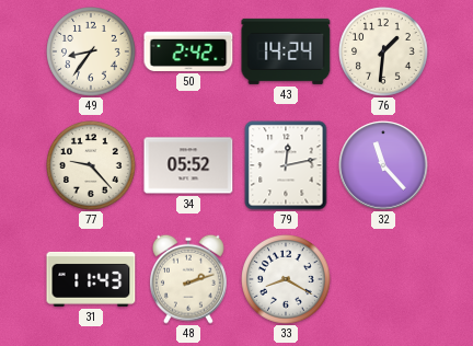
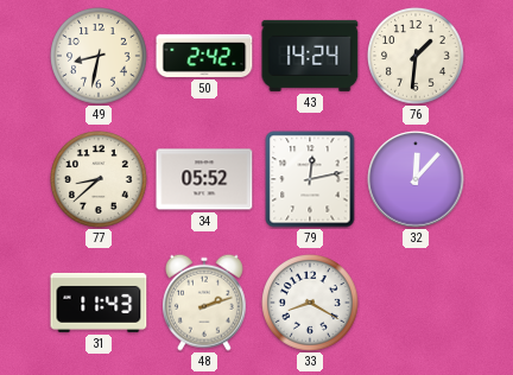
49: 8:36 -> 8:32 (100, 57)
77: 9:23 -> 8:38 (100, 180)
32: 11:23 -> 12:07 (416, 179)
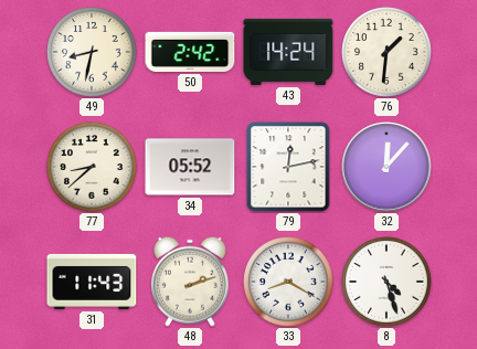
8: none -> 4:27 (388, 283)
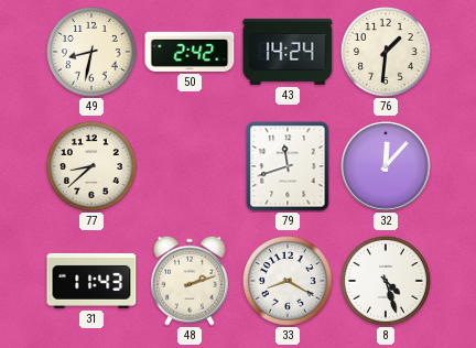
34: 05:52 -> none (190, 167)
79: 12:13 -> 11:42 (288, 166)
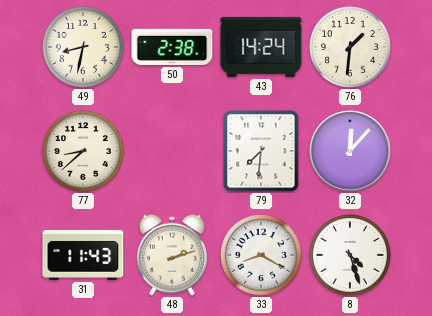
50: 2:42 -> 2:38 (172, 47)
79: 11:42 -> 7:31 (261, 151)
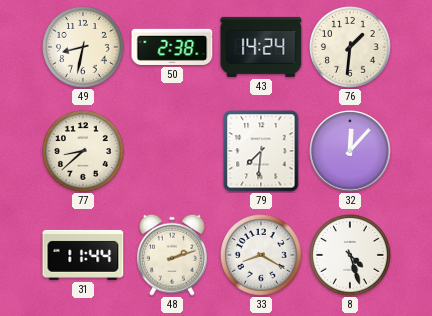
31: 11:43 -> 11:44 (83, 255)
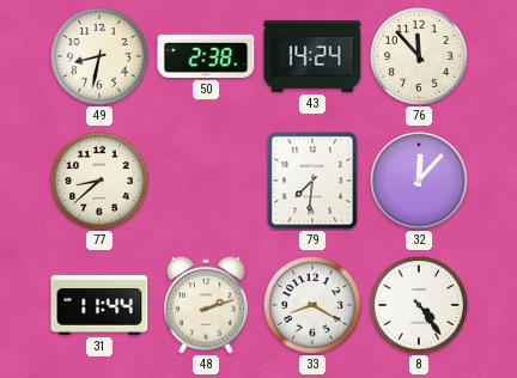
76: 1:31 -> 11:53 (420, 57)
8: 4:27 -> 4:24 (420, 306)
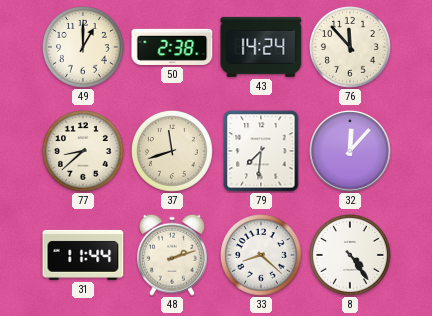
49: 8:32 -> 1:00 (84, 48)
37: none -> 11:42 (173, 152)
33: 8:20 -> 8:22 (262, 256)
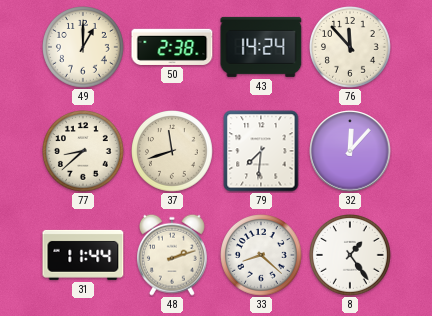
8: 4:24 -> 1:24 (351, 256)
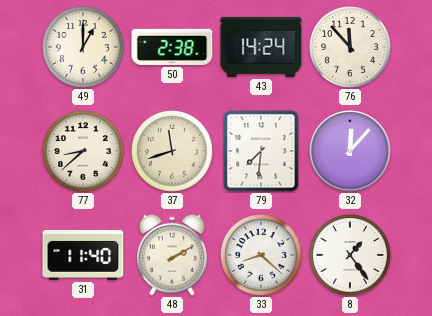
31: 11:44 -> 11:40 (83, 255)
48: 2:12 -> 2:10 (172, 255)
